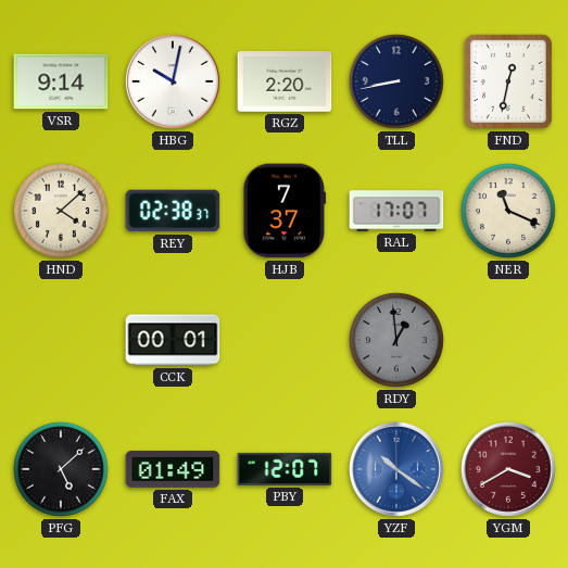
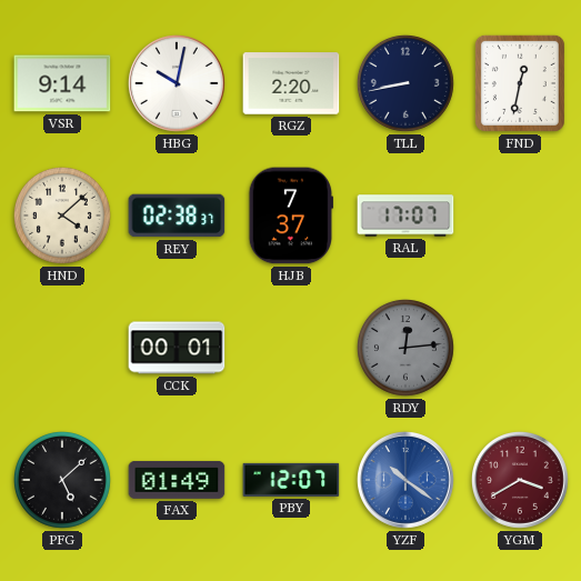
NER: 11:19 -> none (508, 211)
RDY: 12:59 -> 12:14 (405, 348)
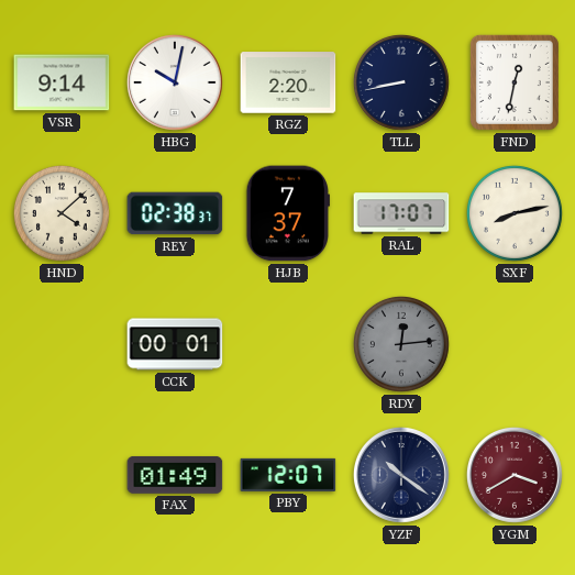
SXF: none -> 8:13 (515, 213)
PFG: 5:08 -> none (62, 480)
YZF dial: blue -> navy (401, 475)
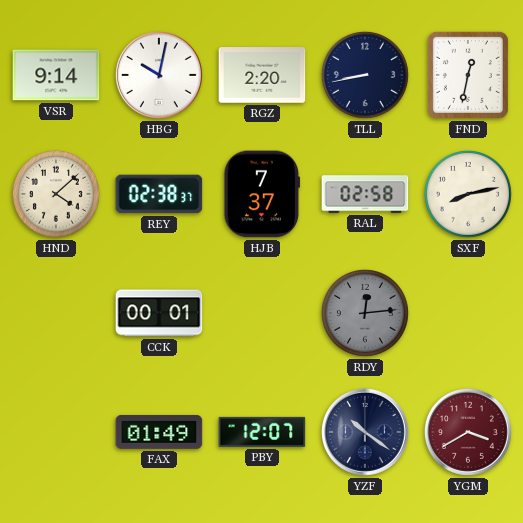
RAL: 17:07 -> 02:58 (365, 194)
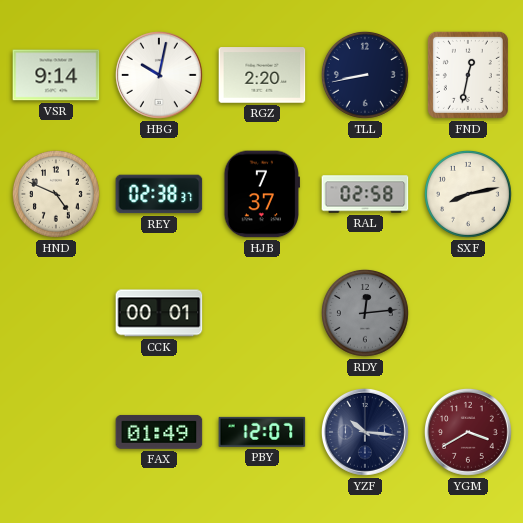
HND: 4:08 -> 4:49 (56, 194)
YZF: 10:21 -> 10:16 (365, 432)
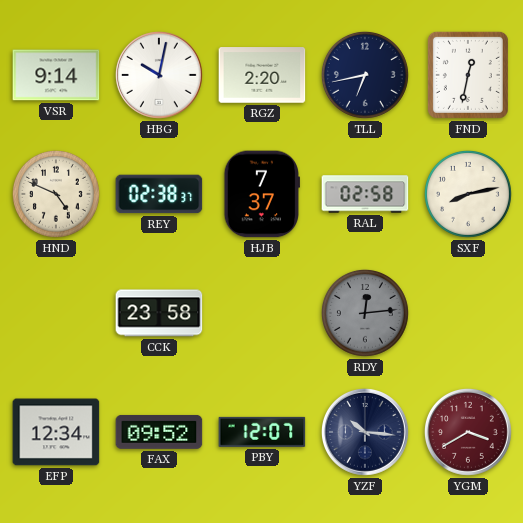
TLL: 8:43 -> 6:43 (365, 75)
CCK: 00:01 -> 23:58 (159, 313)
EFP: none -> 12:34 (56, 432)
FAX: 01:49 -> 09:52 (159, 432)
